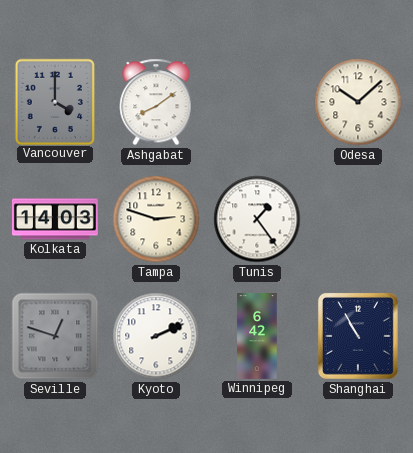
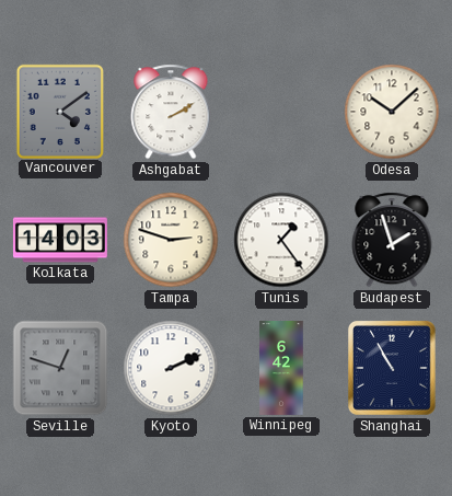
Vancouver: 4:00 -> 4:09 (60, 111)
Ashgabat: 8:09 -> 2:10 (171, 112)
Budapest: none -> 1:57 (392, 240)
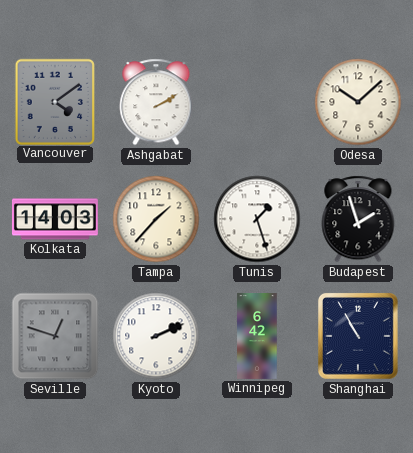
Tampa: 2:48 -> 1:37 (156, 219)
Tunis: 1:24 -> 1:27 (257, 219)
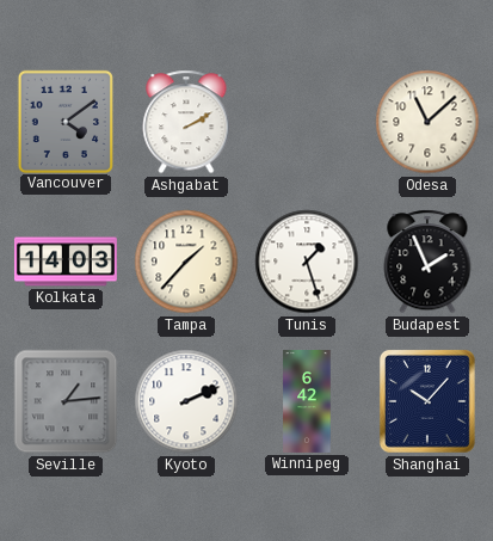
Odesa: 10:08 -> 11:08 (427, 122)
Budapest: 1:57 -> 1:56 (427, 262)
Seville: 12:48 -> 1:14 (66, 401)
Shanghai: 10:55 -> 10:07 (427, 401)
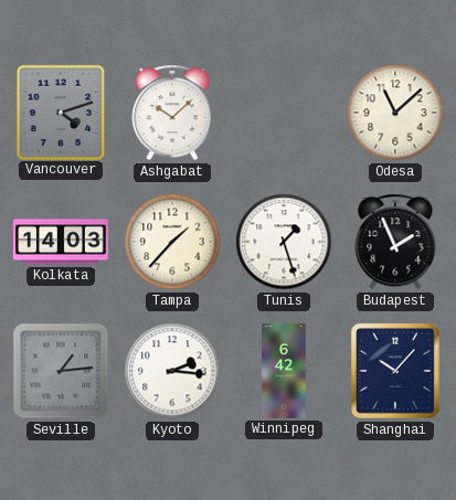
Vancouver: 4:09 -> 4:12 (61, 111)
Ashgabat: 2:10 -> 10:08 (172, 113)
Kyoto: 2:11 -> 2:16 (172, 371)
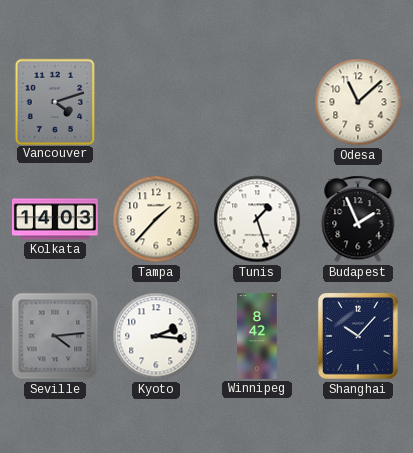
Ashgabat: 10:08 -> none (172, 113)
Seville: 1:14 -> 4:14 (55, 336)
Winnipeg: 6:42 -> 8:42 (257, 337)
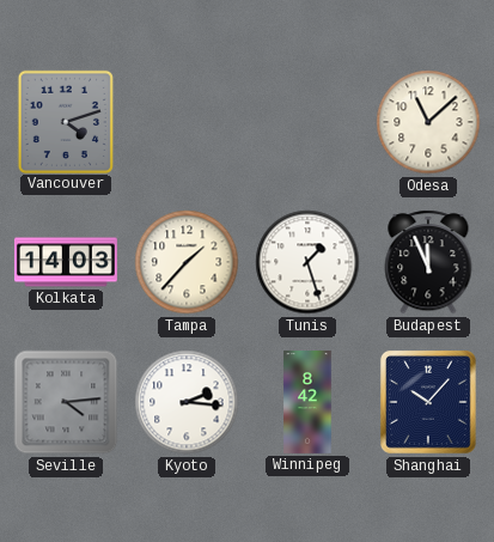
Budapest: 1:56 -> 11:56 (428, 262)
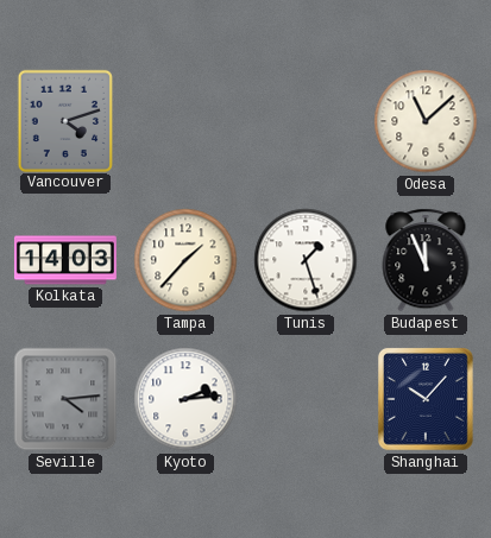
Kyoto: 2:16 -> 2:14 (185, 399)
Winnipeg: 8:42 -> none (307, 403)
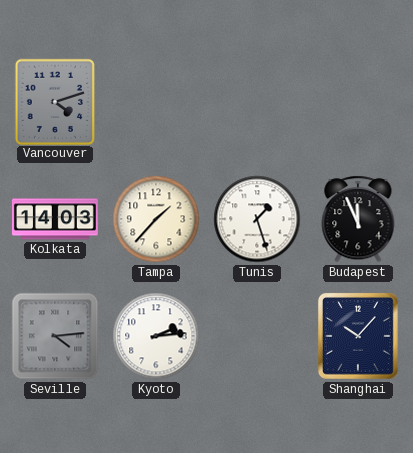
Odesa: 11:08 -> none (426, 121)
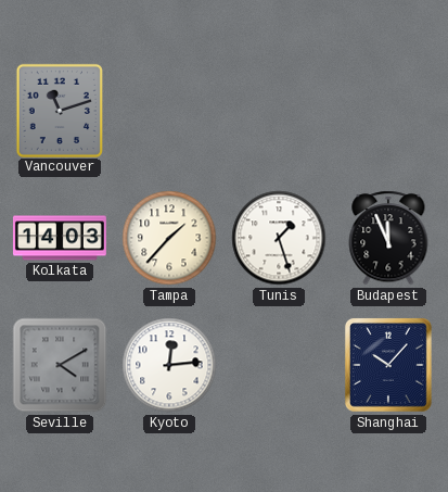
Vancouver: 4:12 -> 11:12 (60, 110)
Seville: 4:14 -> 4:10 (60, 365)
Kyoto: 2:14 -> 12:14 (169, 365)
